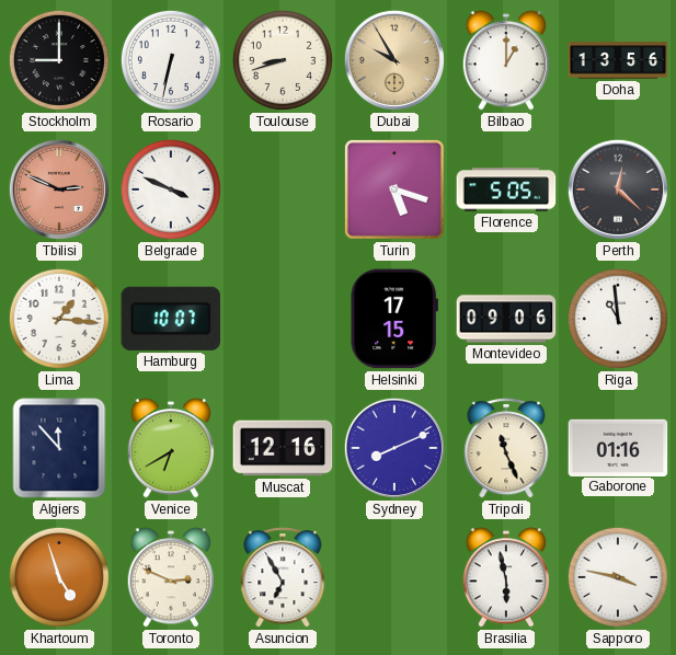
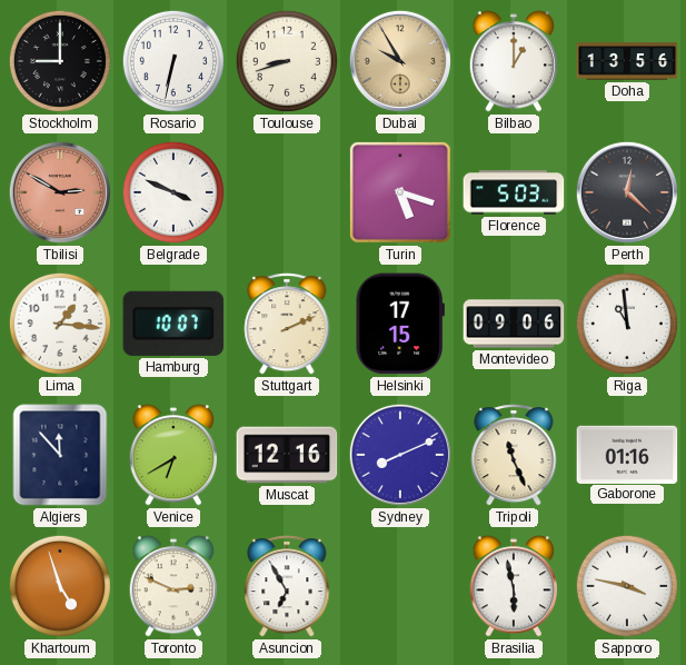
Tbilisi: 2:49 -> 2:50 (60, 192)
Florence: 5:05 -> 5:03 (514, 192)
Stuttgart: none -> 2:11 (287, 324)
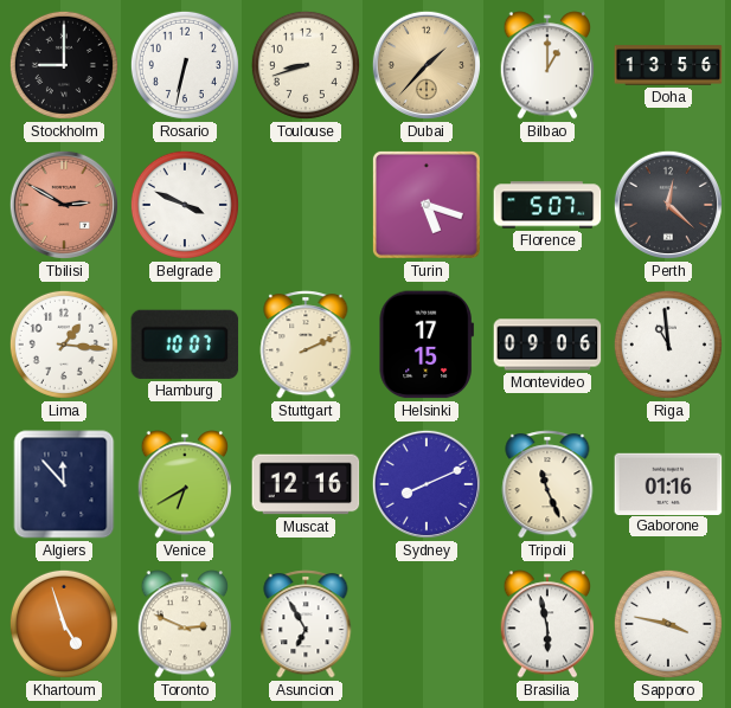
Dubai: 9:55 -> 1:37 (427, 65)
Florence: 5:03 -> 5:07 (547, 205)
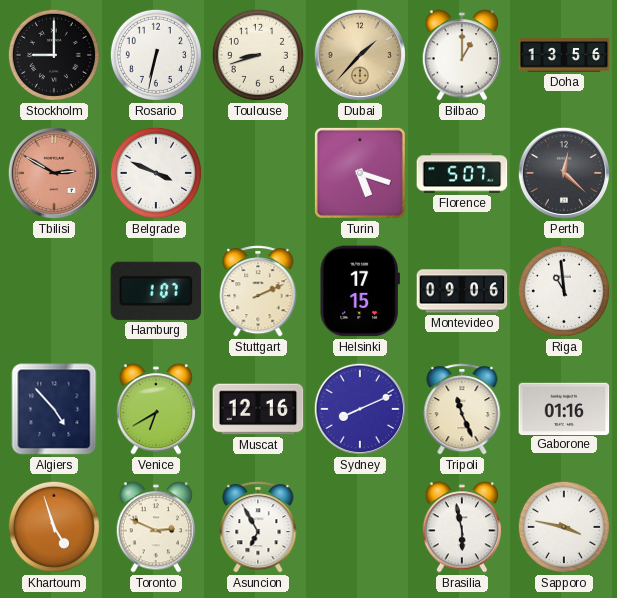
Lima: 1:16 -> none (64, 345)
Hamburg: 10:07 -> 1:07 (156, 291)
Algiers: 11:53 -> 4:53 (54, 409)
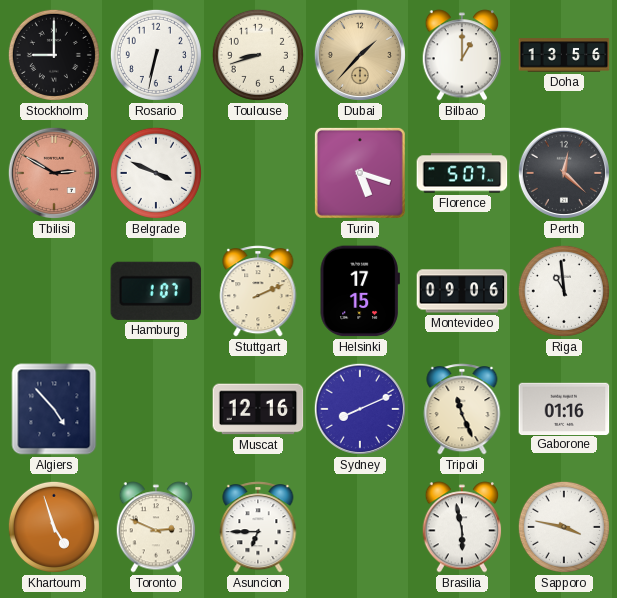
Venice: 6:40 -> none (156, 409)
Asuncion: 6:55 -> 6:45 (258, 527)
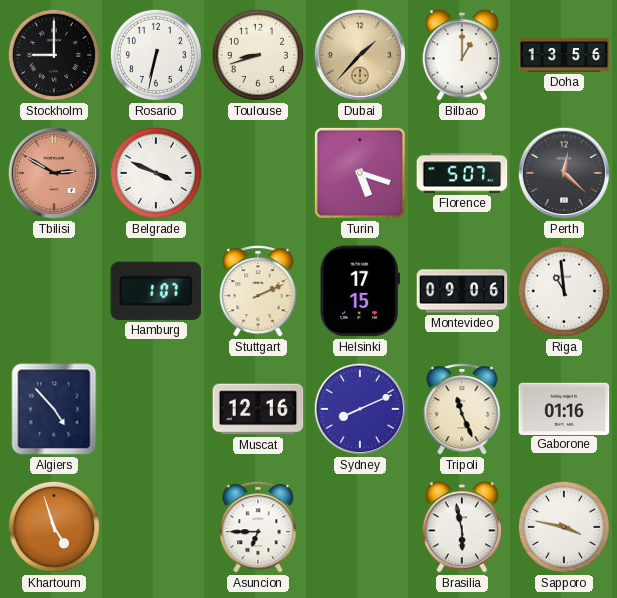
Toronto: 2:49 -> none (156, 527)
